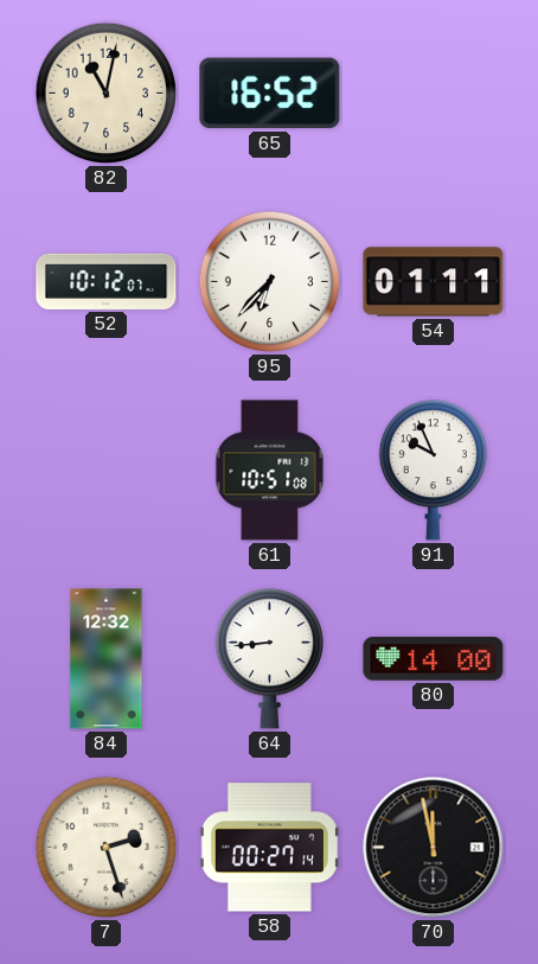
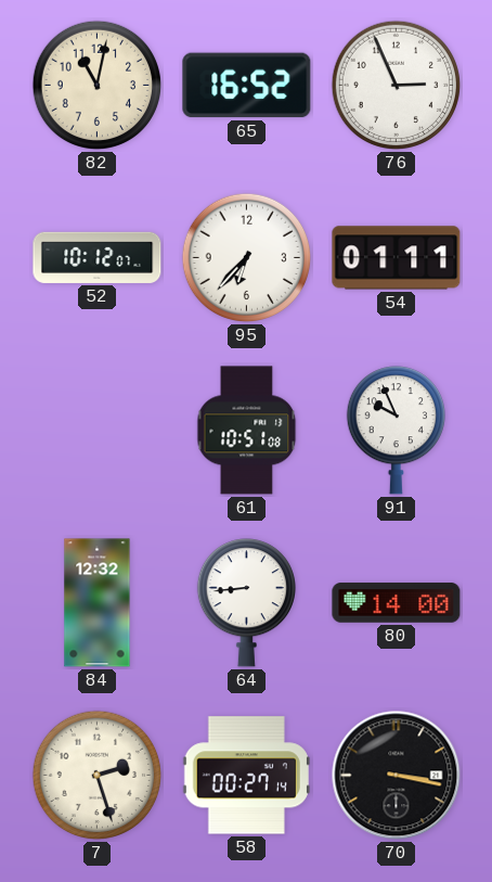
76: none -> 2:56 (397, 86)
70: 11:58 -> 3:17 (397, 776)
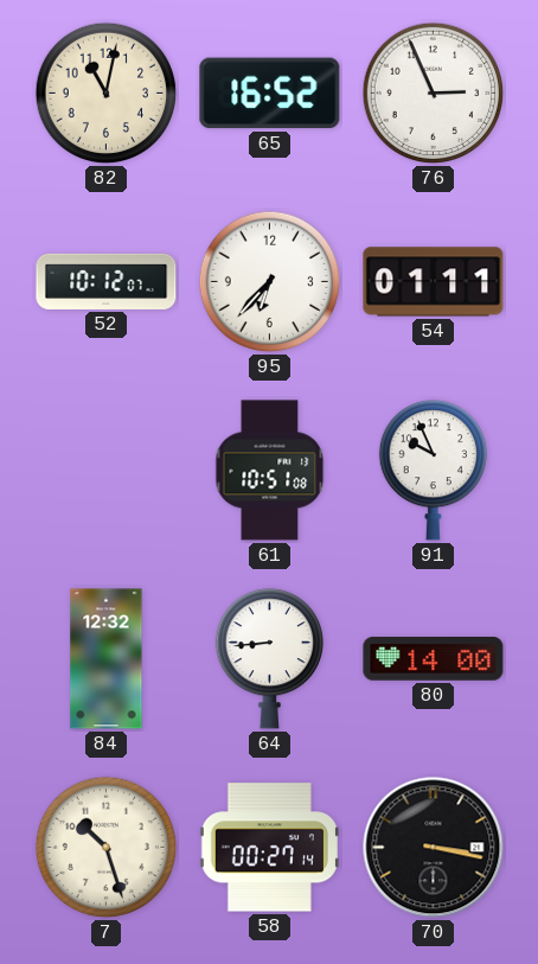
7: 2:27 -> 10:27 (107, 848)
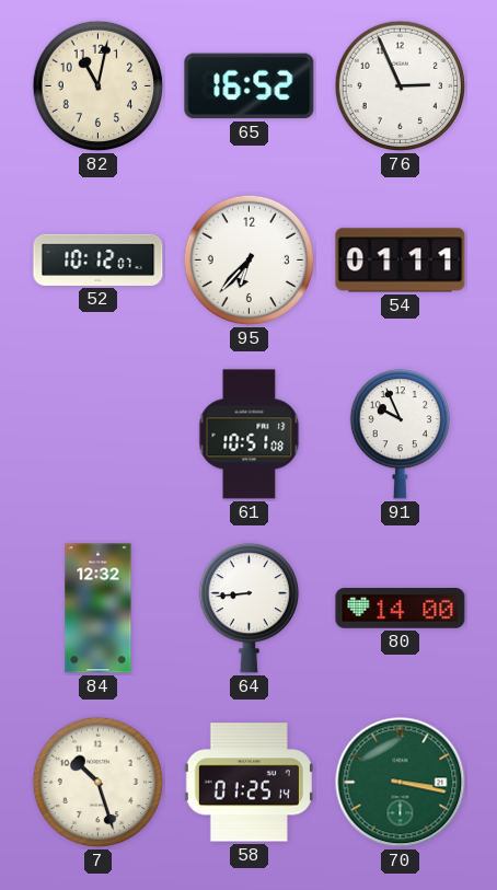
58: 00:27 -> 01:25 (248, 783)
70 dial: black -> green (401, 783)
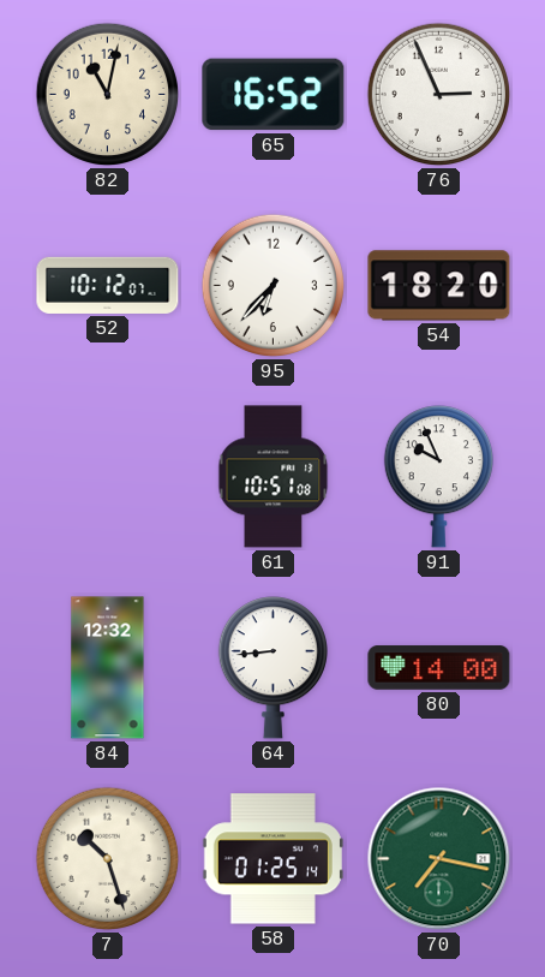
54: 01:11 -> 18:20 (439, 286)
70: 3:17 -> 7:17 (439, 859)
